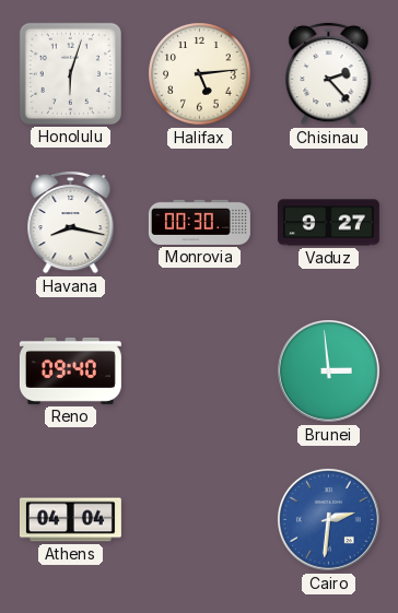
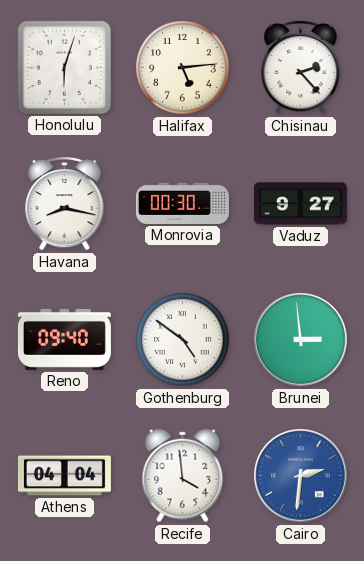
Gothenburg: none -> 4:51 (183, 340)
Recife: none -> 3:59 (183, 476)
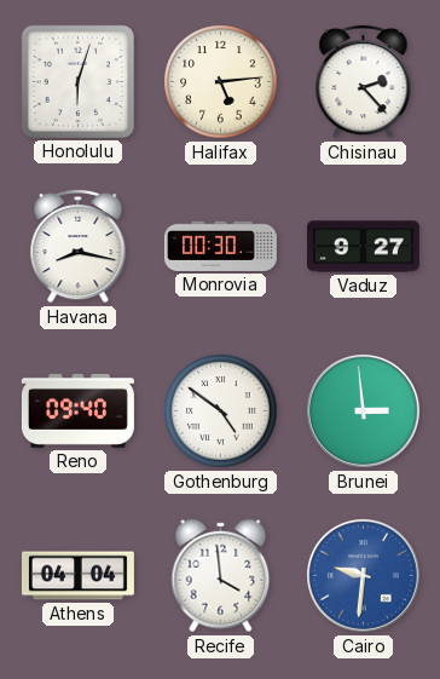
Cairo: 2:31 -> 9:31 (364, 576)
